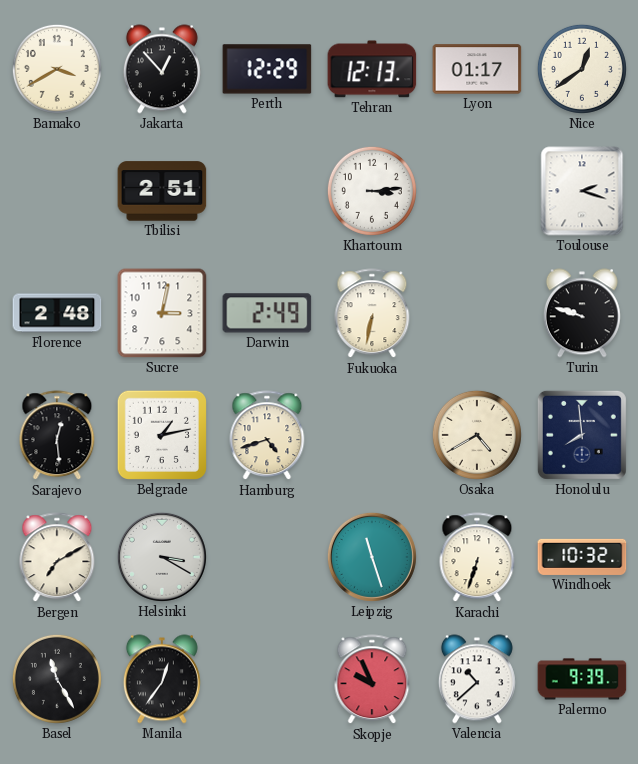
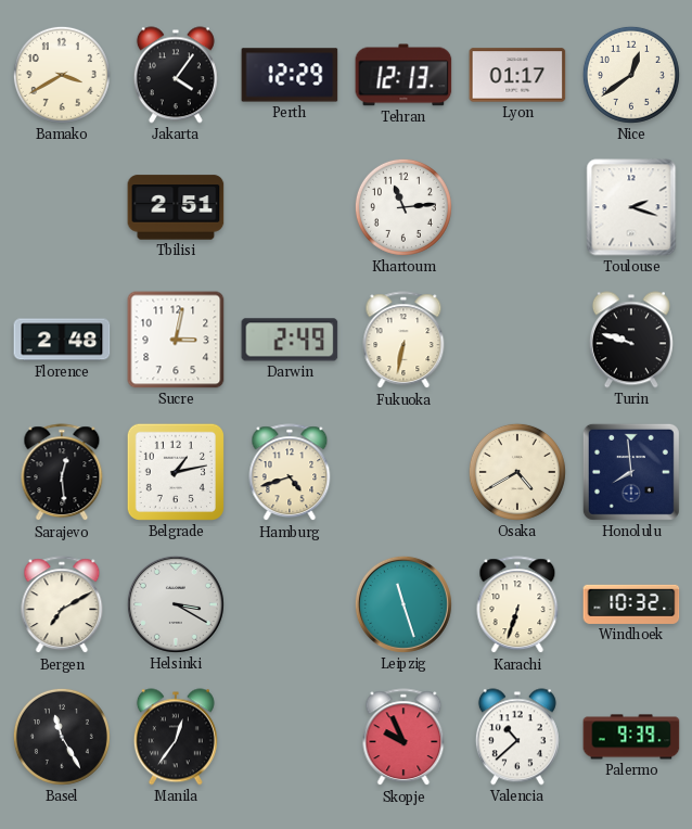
Jakarta: 12:53 -> 4:06 (176, 75)
Khartoum: 3:14 -> 11:14 (403, 207)
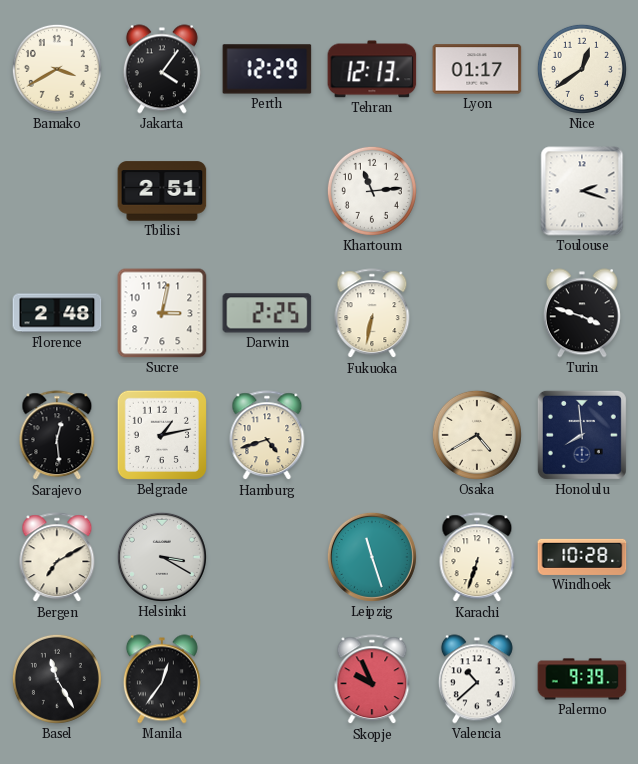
Darwin: 2:49 -> 2:25 (267, 313)
Turin: 9:48 -> 3:48 (582, 313)
Windhoek: 10:32 -> 10:28 (582, 557)
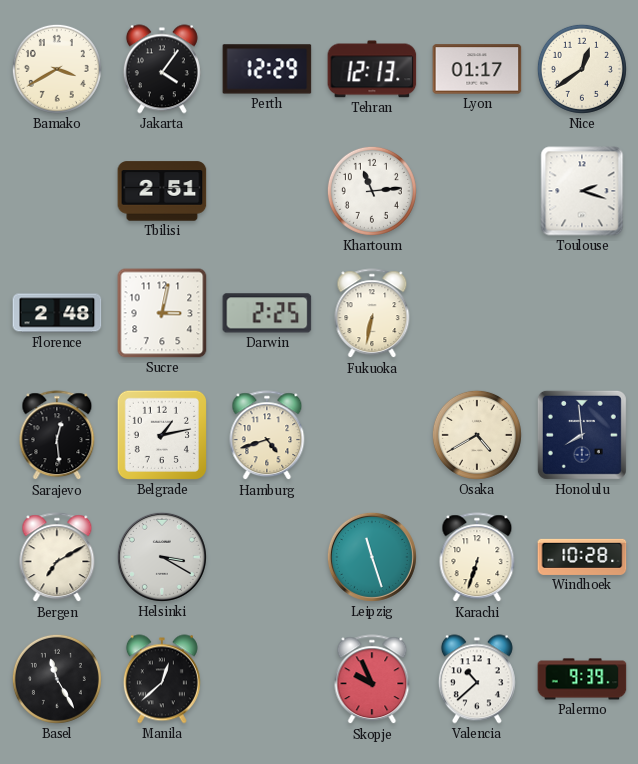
Turin: 3:48 -> none (582, 313)
Manila: 12:36 -> 12:38 (162, 679)
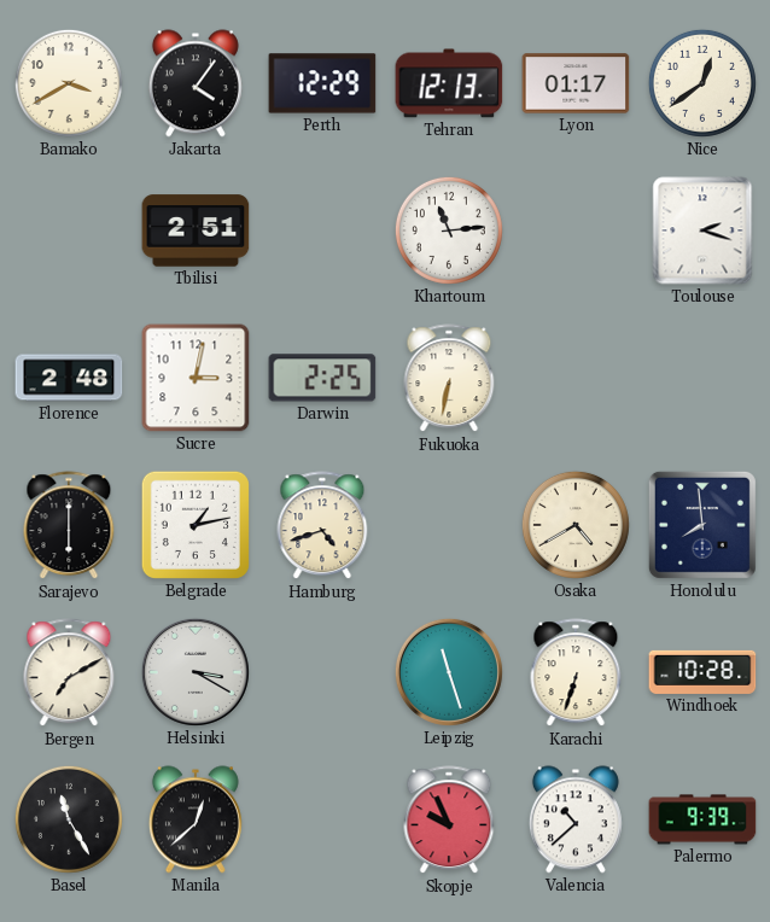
Sarajevo: 12:29 -> 6:00 (69, 526)
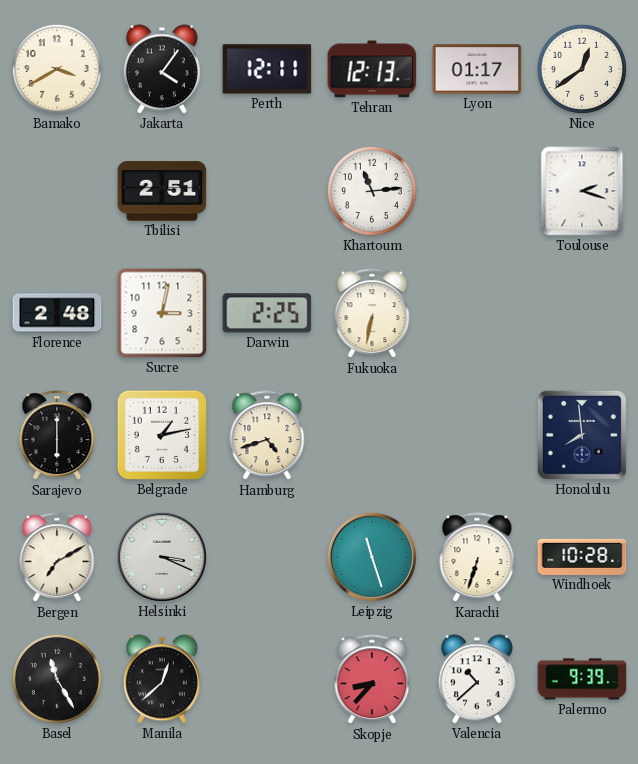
Perth: 12:29 -> 12:11 (267, 69)
Osaka: 4:40 -> none (576, 525)
Helsinki: 3:20 -> 3:19 (162, 557)
Skopje: 9:56 -> 8:37 (372, 680)
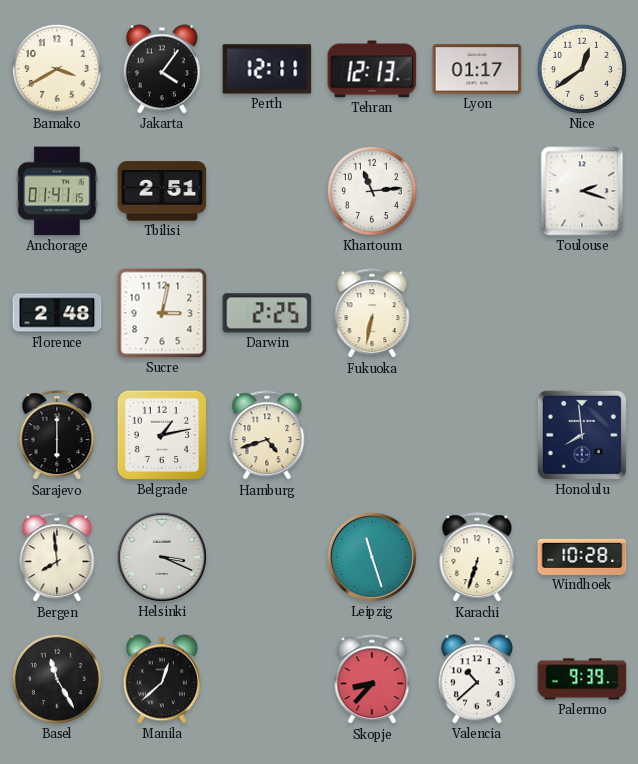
Anchorage: none -> 01:41 (57, 191)
Bergen: 7:10 -> 7:59 (57, 558)
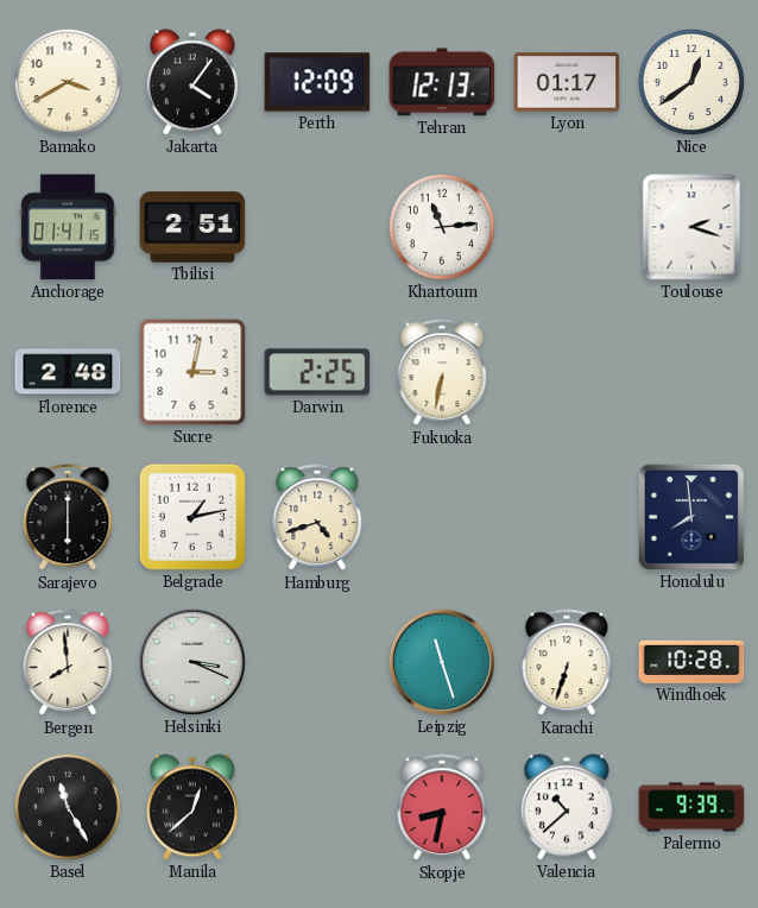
Perth: 12:11 -> 12:09 (317, 82)
Skopje: 8:37 -> 8:32 (442, 808)
